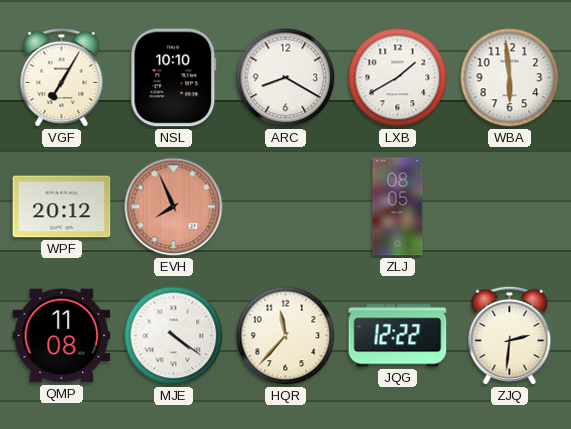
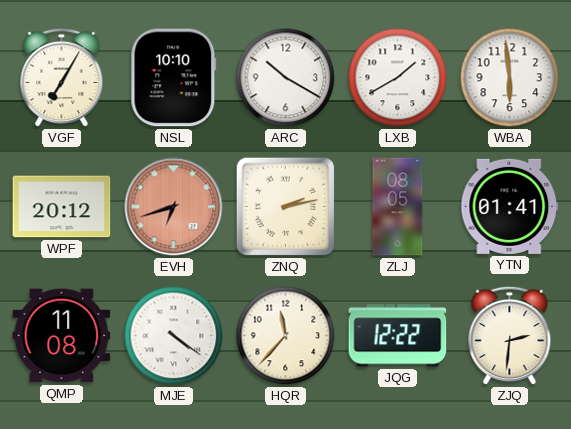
ARC: 8:20 -> 10:20 (286, 78)
EVH: 7:56 -> 6:42 (174, 207)
ZNQ: none -> 2:13 (286, 207)
YTN: none -> 01:41 (510, 206)
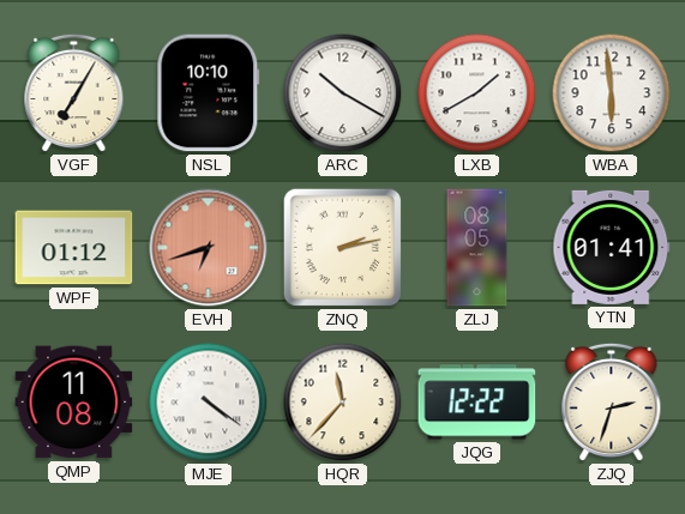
WPF: 20:12 -> 01:12 (74, 248)
ZJQ: 2:31 -> 2:33 (612, 403)
